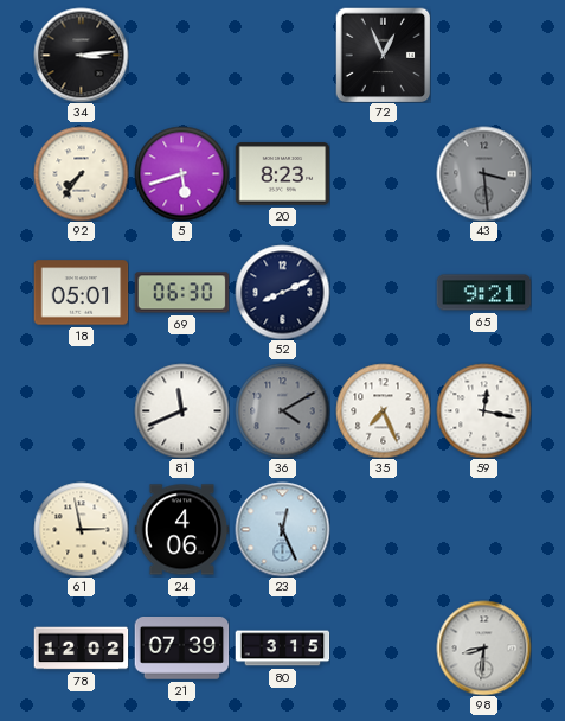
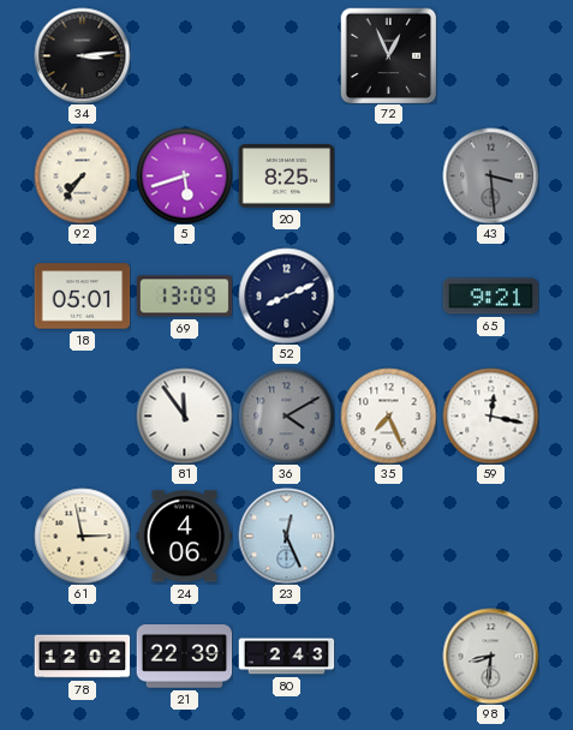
20: 8:23 -> 8:25 (286, 176)
69: 06:30 -> 13:09 (184, 297)
81: 11:41 -> 11:54 (184, 415)
21: 07:39 -> 22:39 (184, 657)
80: 3:15 -> 2:43 (286, 657)
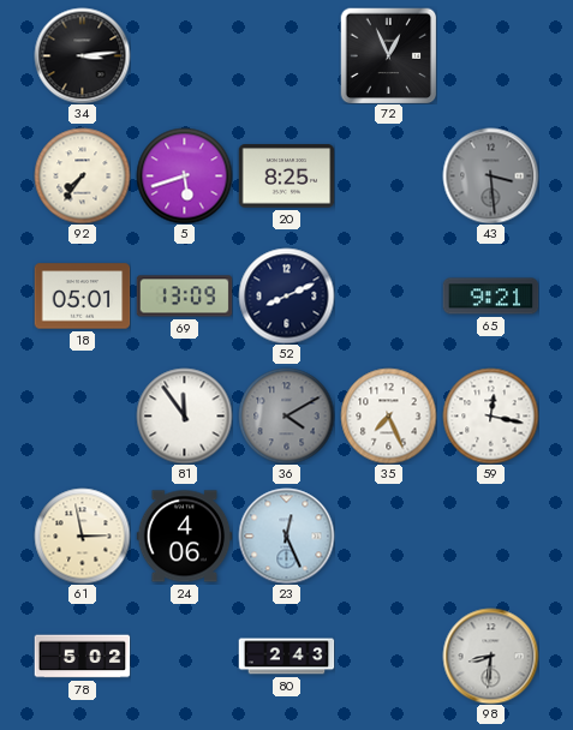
78: 12:02 -> 5:02 (82, 657)
21: 22:39 -> none (184, 657)
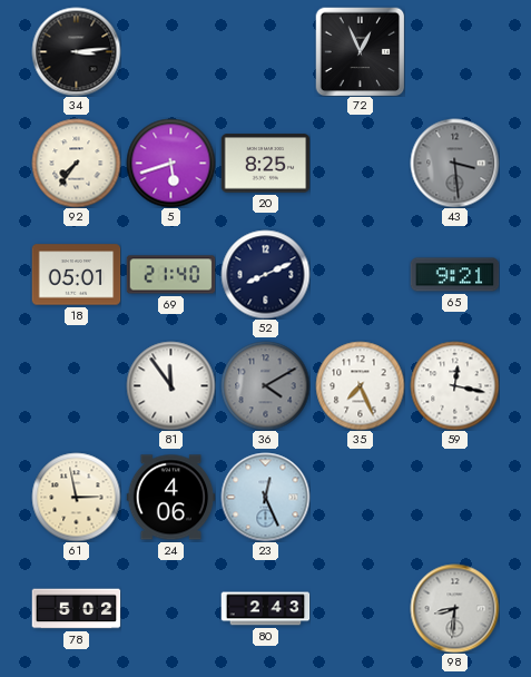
69: 13:09 -> 21:40 (170, 275)
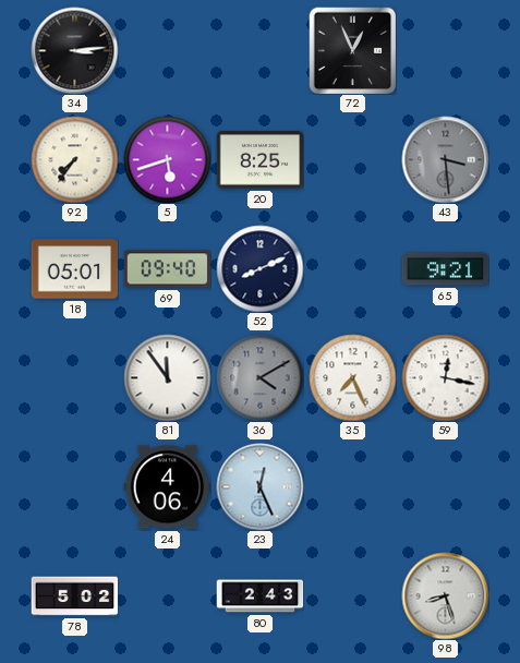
69: 21:40 -> 09:40 (167, 269)
61: 2:58 -> none (76, 497)
98: 8:31 -> 8:27 (445, 595)
